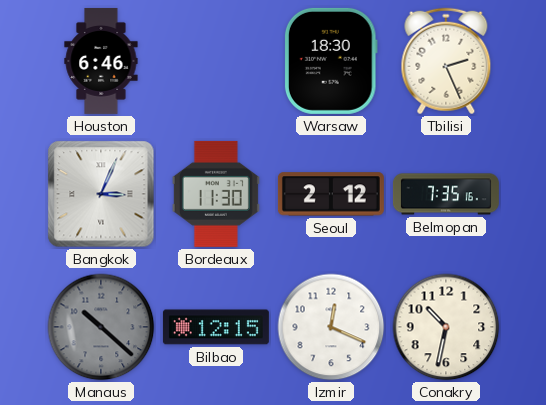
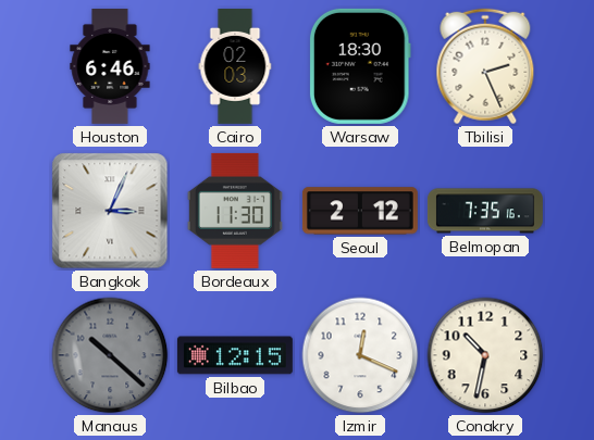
Cairo: none -> 02:03 (235, 66)
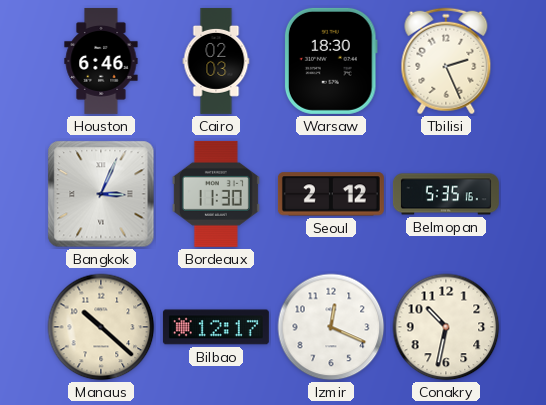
Belmopan: 7:35 -> 5:35 (446, 194)
Manaus dial: grey -> cream (101, 327)
Bilbao: 12:15 -> 12:17 (216, 327)
